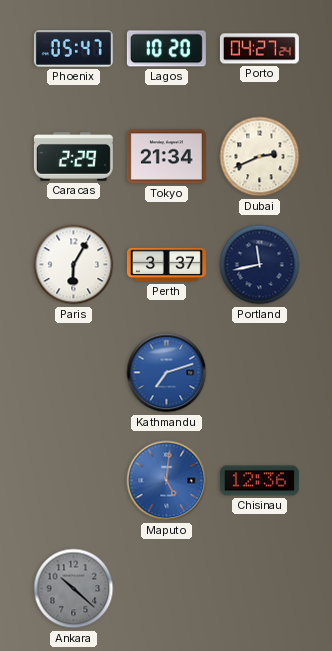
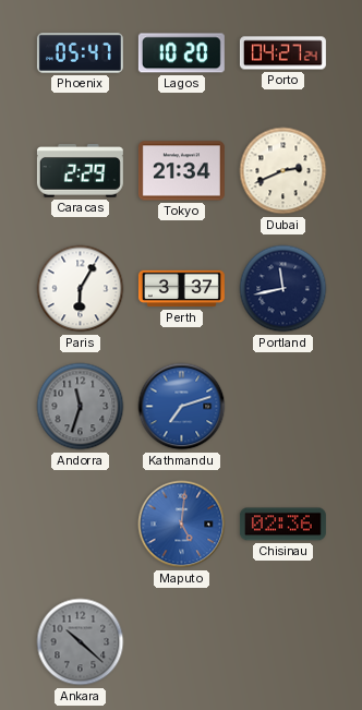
Andorra: none -> 11:33 (81, 407)
Chisinau: 12:36 -> 02:36 (282, 525)
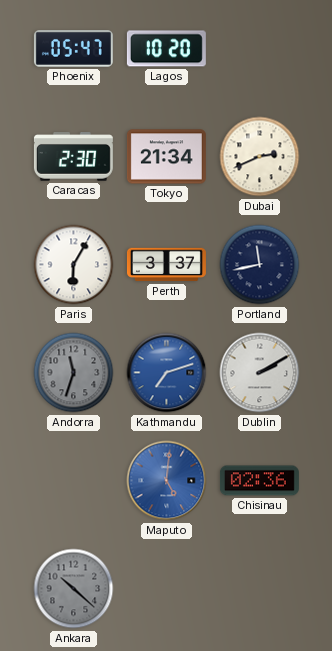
Porto: 04:27 -> none (282, 53)
Caracas: 2:29 -> 2:30 (73, 157)
Dublin: none -> 2:10 (260, 373)
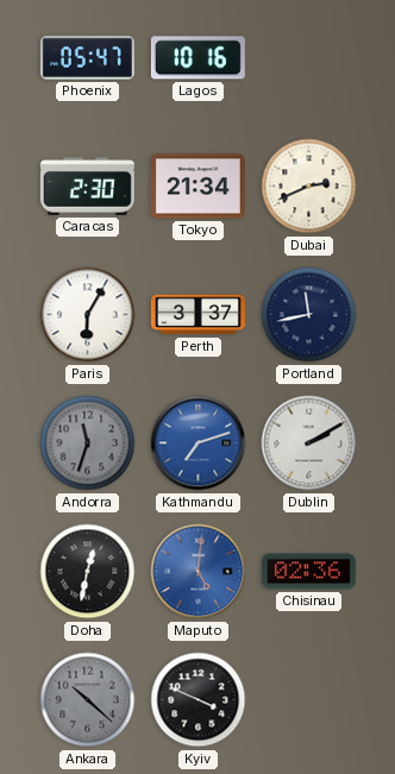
Lagos: 10:20 -> 10:16 (197, 58)
Doha: none -> 12:32 (88, 572)
Kyiv: none -> 3:49 (199, 700)
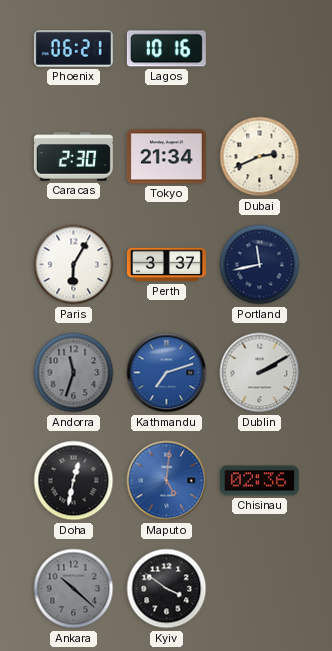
Phoenix: 05:47 -> 06:21 (73, 49)
Kyiv: 3:49 -> 3:51 (167, 589)
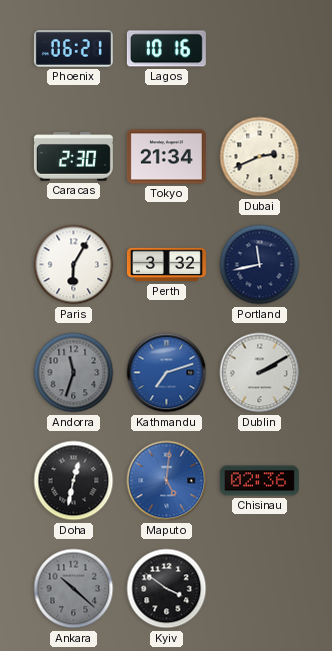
Perth: 3:37 -> 3:32 (166, 265)
